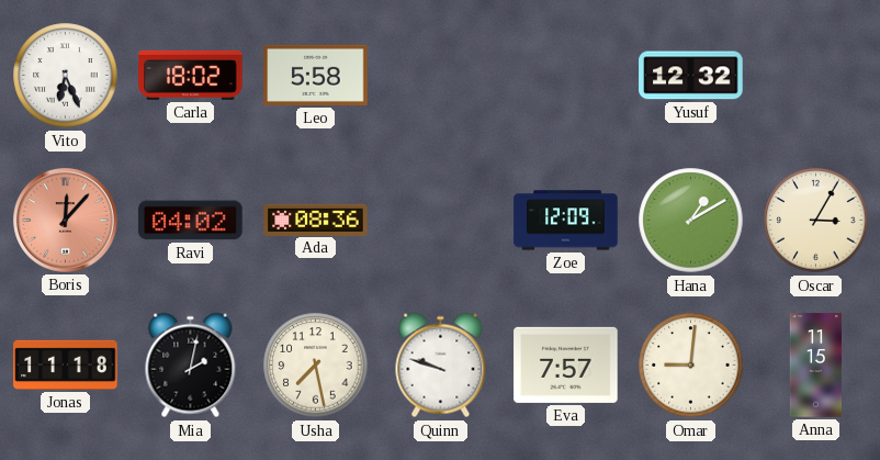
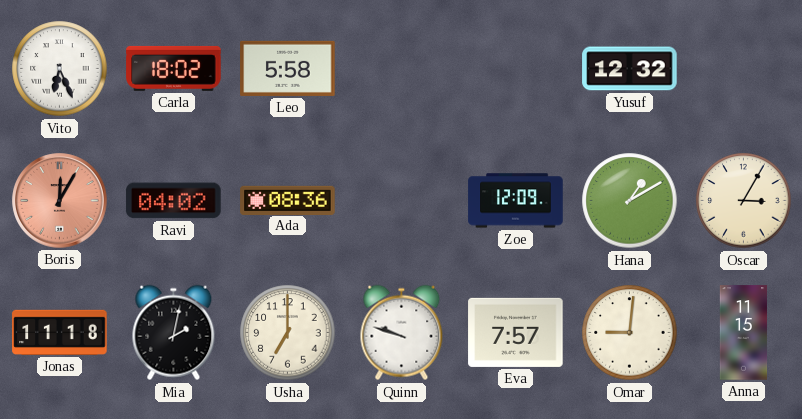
Boris: 12:07 -> 12:05 (60, 201)
Usha: 7:28 -> 7:00 (288, 333)
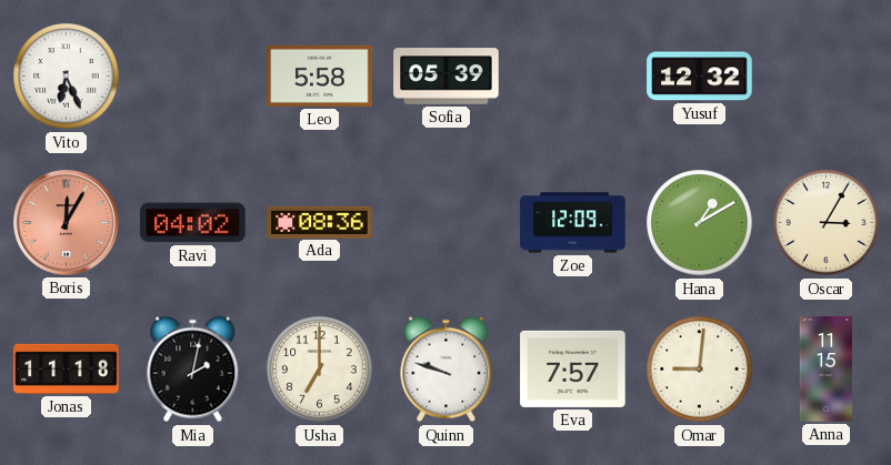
Carla: 18:02 -> none (174, 68)
Sofia: none -> 05:39 (447, 77)
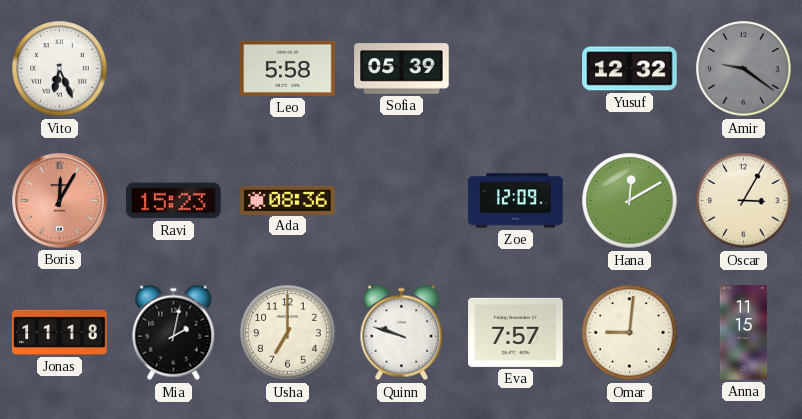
Amir: none -> 9:21 (744, 69)
Ravi: 04:02 -> 15:23 (174, 201)
Hana: 1:10 -> 12:10 (630, 201)
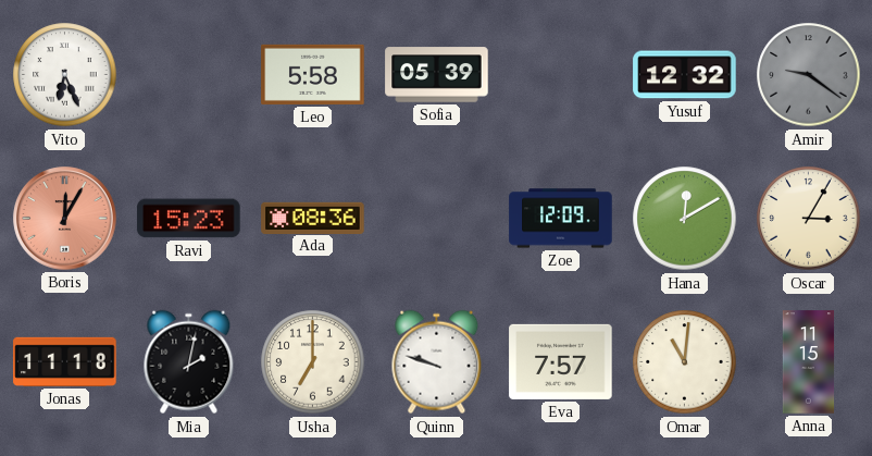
Omar: 9:01 -> 11:01 (685, 362)
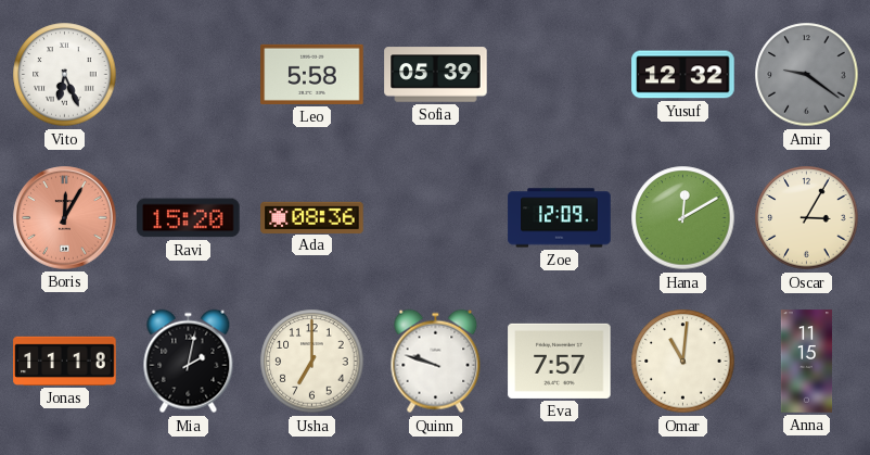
Ravi: 15:23 -> 15:20 (189, 218)
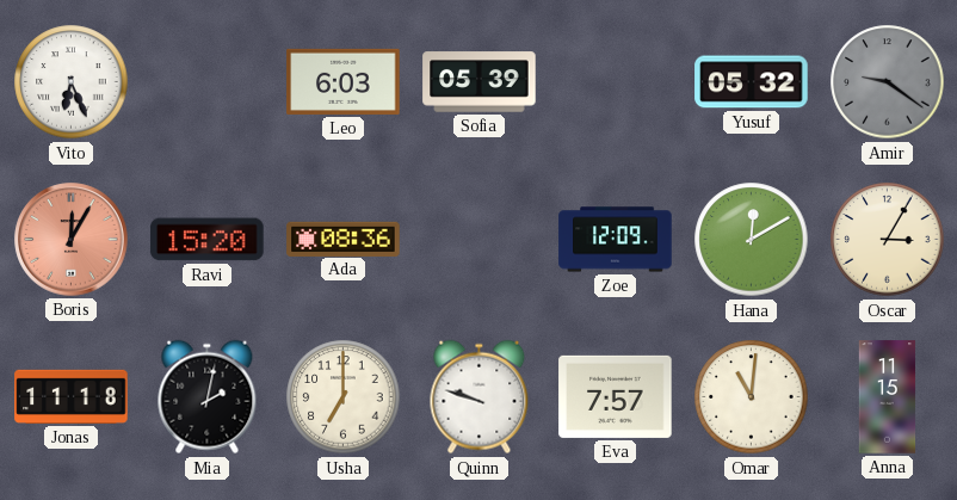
Leo: 5:58 -> 6:03 (344, 81)
Yusuf: 12:32 -> 05:32 (752, 82)
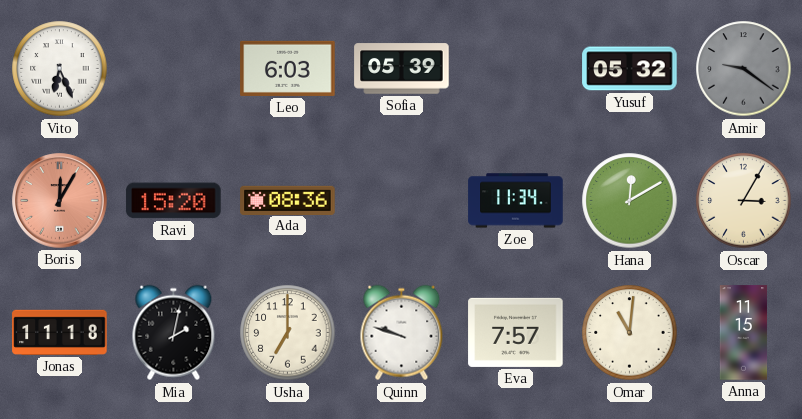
Zoe: 12:09 -> 11:34 (516, 201)
